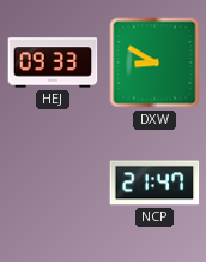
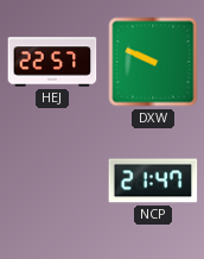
HEJ: 09:33 -> 22:57 (52, 62)
DXW: 8:50 -> 9:49 (153, 62)
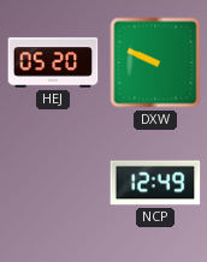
HEJ: 22:57 -> 05:20 (53, 62)
NCP: 21:47 -> 12:49 (155, 183)
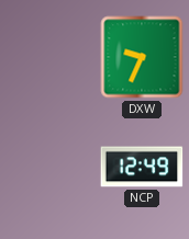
HEJ: 05:20 -> none (53, 62)
DXW: 9:49 -> 9:34 (142, 57)
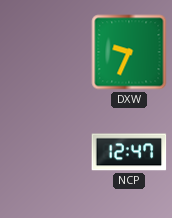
NCP: 12:49 -> 12:47 (129, 152)
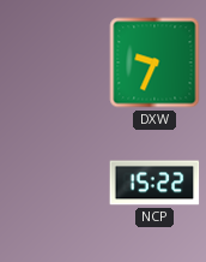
NCP: 12:47 -> 15:22 (154, 183)
